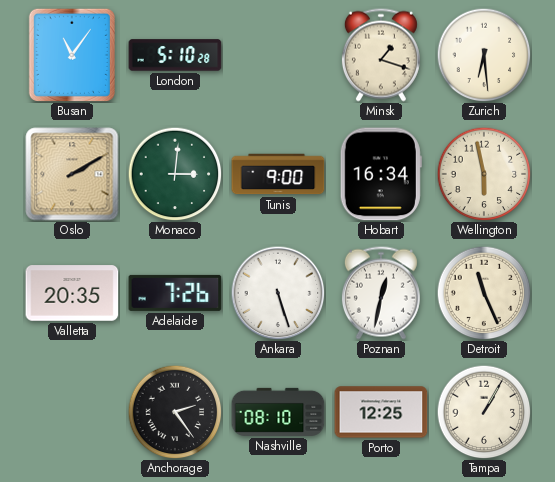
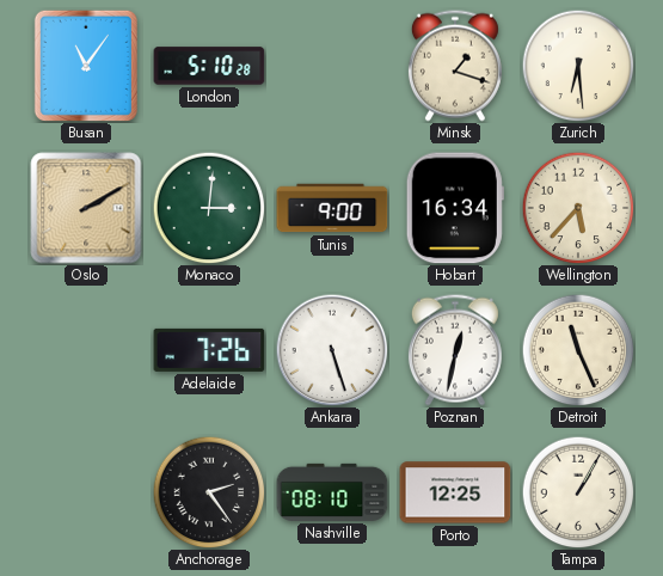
Wellington: 5:58 -> 5:37 (578, 208)
Valletta: 20:35 -> none (72, 293)
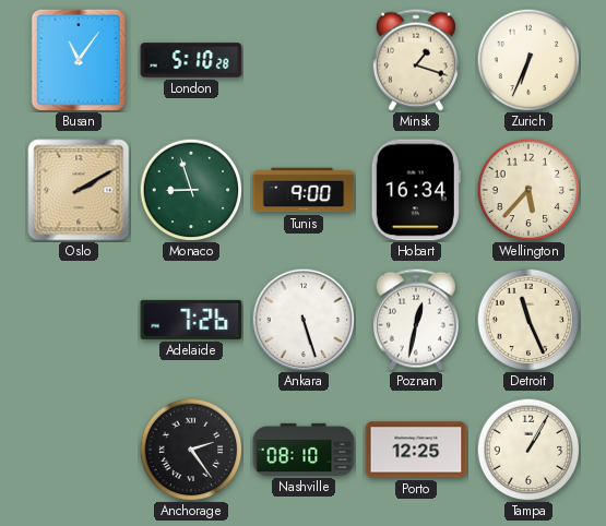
Zurich: 6:29 -> 6:34 (528, 60)
Monaco: 3:01 -> 8:57 (191, 190)
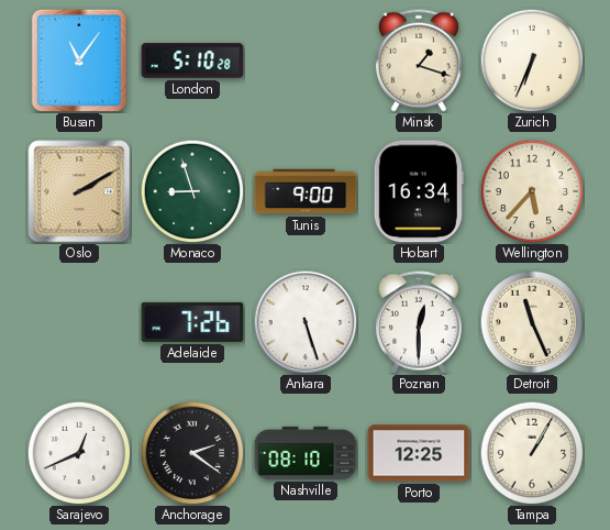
Poznan: 12:32 -> 12:30 (419, 322)
Sarajevo: none -> 12:41 (79, 453)
Anchorage: 2:24 -> 2:21 (192, 453)
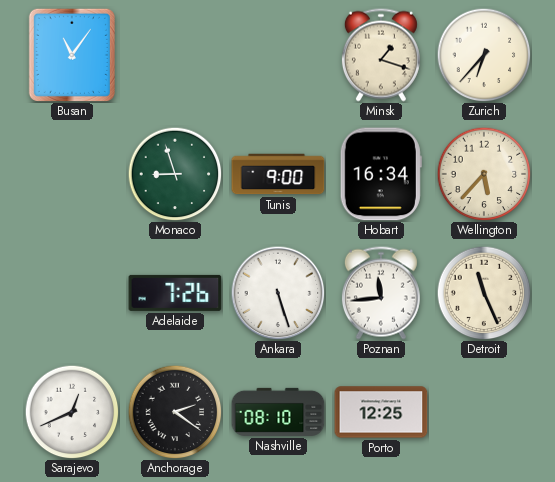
London: 5:10 -> none (192, 60)
Zurich: 6:34 -> 6:37 (484, 55)
Oslo: 2:10 -> none (79, 191)
Poznan: 12:30 -> 11:44 (381, 293)
Tampa: 1:05 -> none (532, 453)
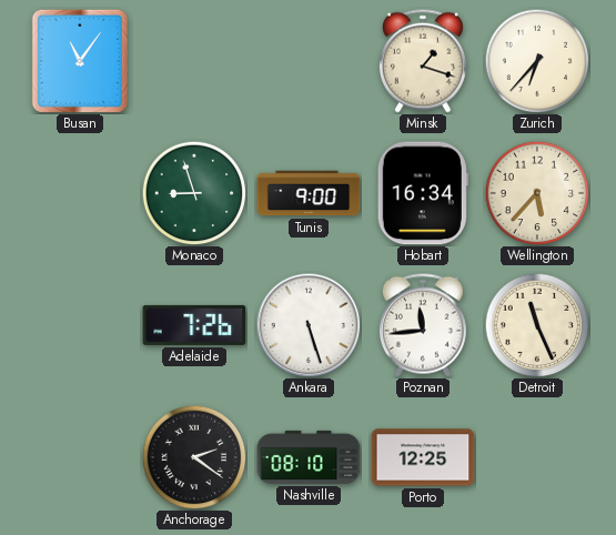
Sarajevo: 12:41 -> none (72, 412)
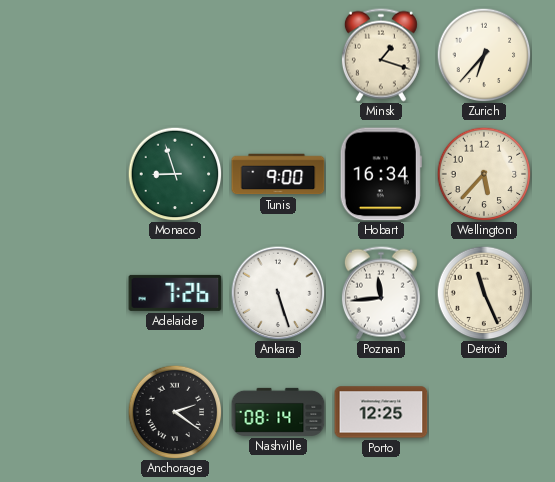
Busan: 11:06 -> none (80, 61)
Nashville: 08:10 -> 08:14 (278, 412)
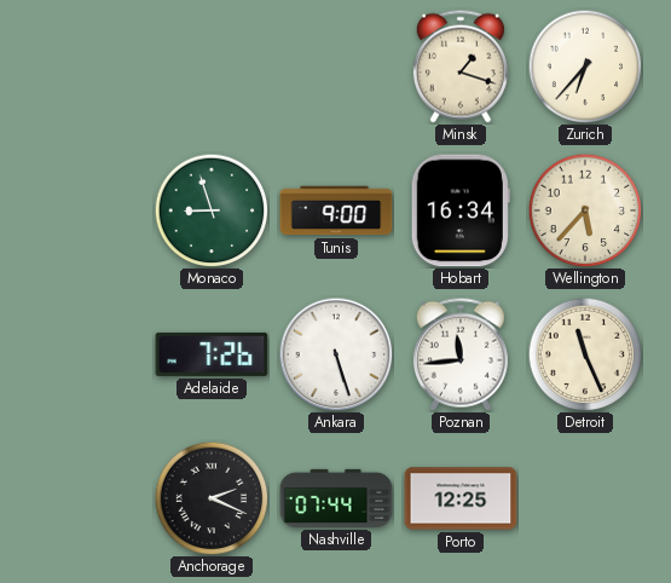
Anchorage: 2:21 -> 2:19 (212, 498)
Nashville: 08:14 -> 07:44 (336, 498)
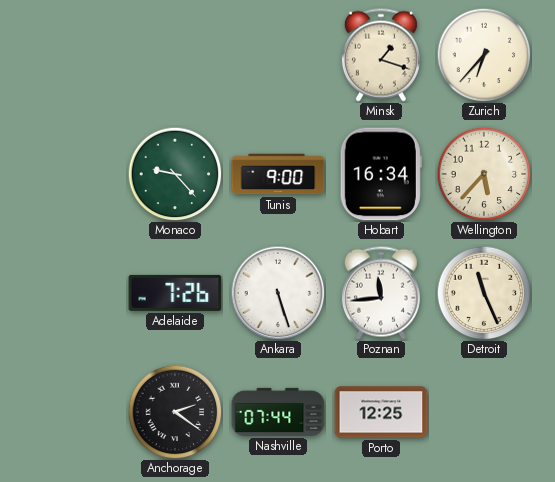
Monaco: 8:57 -> 9:23 (175, 174)
Anchorage: 2:19 -> 2:21 (175, 412)
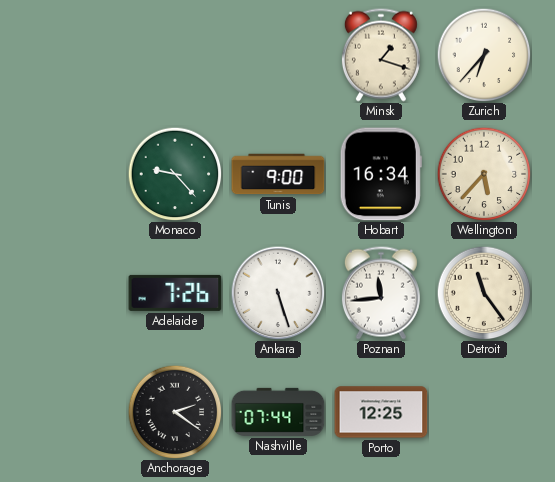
Detroit: 11:26 -> 11:24 (484, 293)
